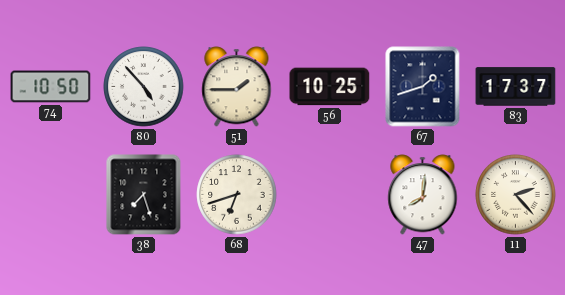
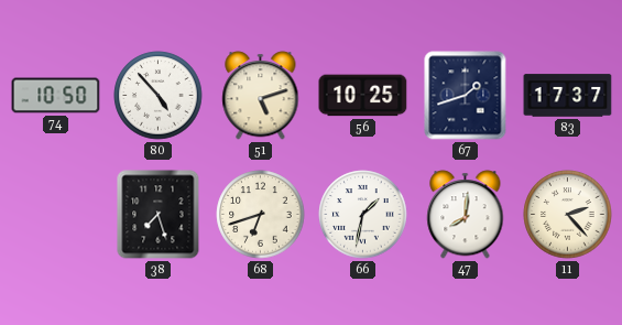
51: 1:45 -> 5:12 (261, 96)
66: none -> 1:32 (363, 215)
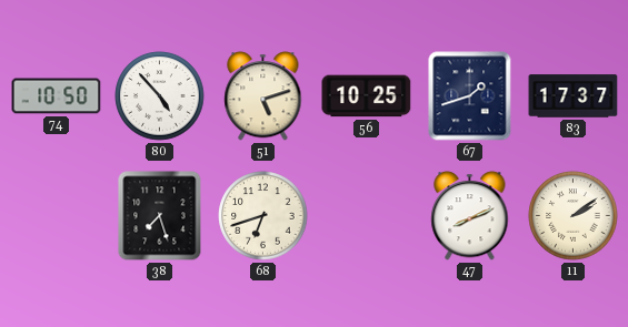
66: 1:32 -> none (363, 215)
47: 8:01 -> 8:11 (470, 216)
11: 2:23 -> 2:09 (574, 216)
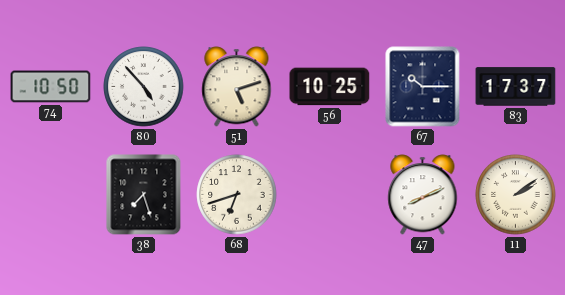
67: 1:42 -> 10:15 (423, 87)
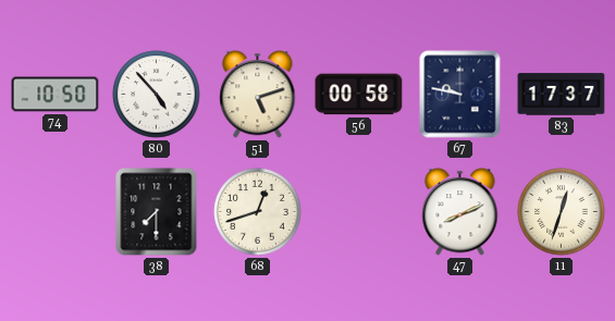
56: 10:25 -> 00:58 (359, 95)
67: 10:15 -> 9:47 (460, 95)
38: 7:27 -> 7:30 (157, 212)
68: 6:42 -> 12:42 (258, 212)
11: 2:09 -> 12:33 (562, 212)
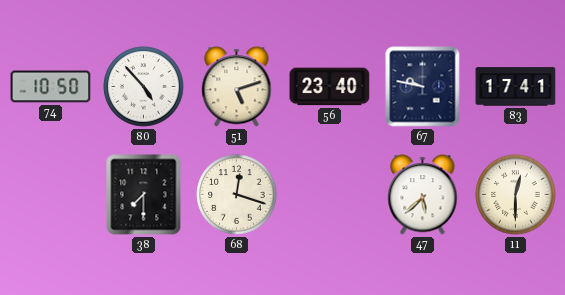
56: 00:58 -> 23:40 (330, 87)
83: 17:37 -> 17:41 (516, 87)
68: 12:42 -> 12:18 (237, 195)
47: 8:11 -> 5:38 (423, 195)
11: 12:33 -> 12:30 (516, 195)
